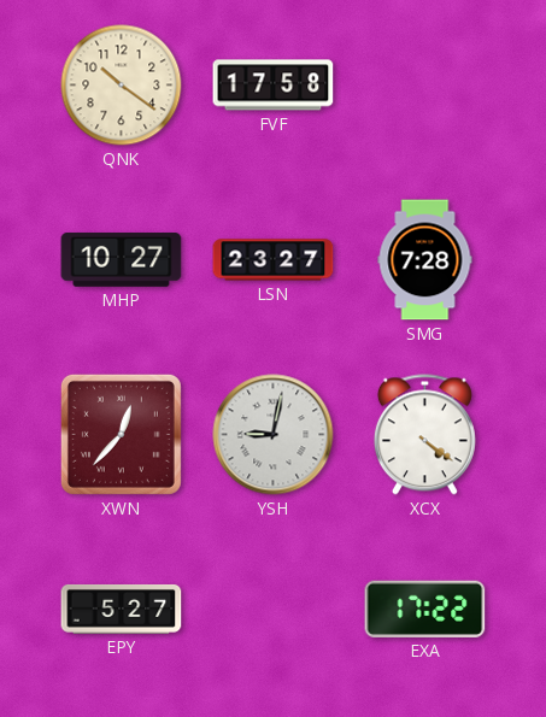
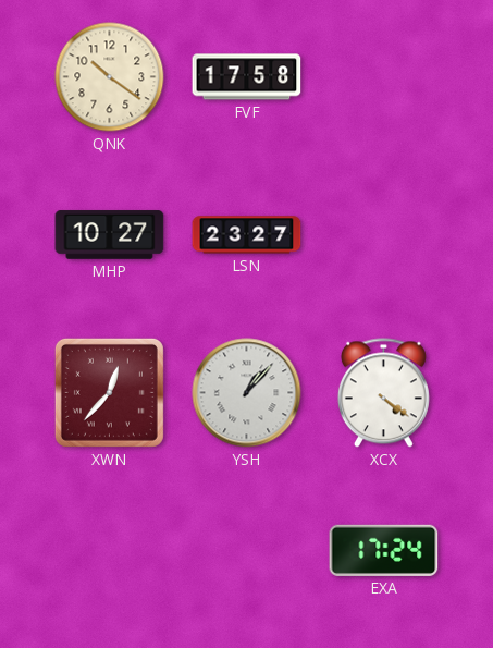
SMG: 7:28 -> none (425, 260)
YSH: 9:02 -> 1:07 (247, 393)
EPY: 5:27 -> none (122, 609)
EXA: 17:22 -> 17:24 (384, 550)
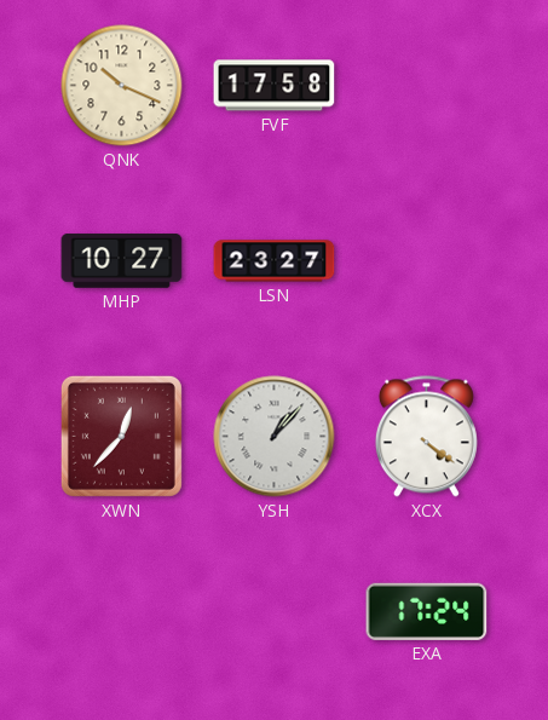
QNK: 10:21 -> 10:19 (122, 86)
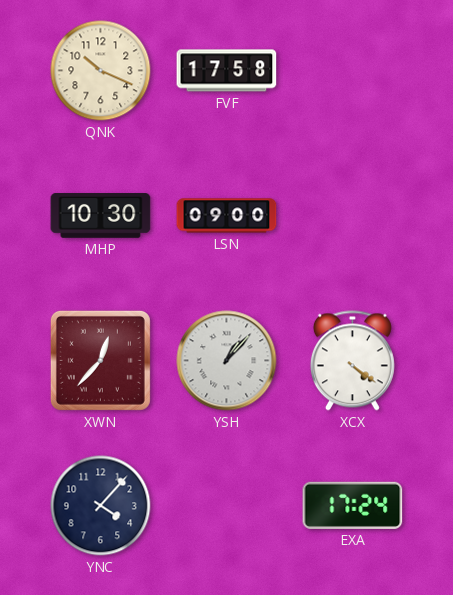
MHP: 10:27 -> 10:30 (101, 216)
LSN: 23:27 -> 09:00 (227, 216)
YNC: none -> 4:07 (101, 506)
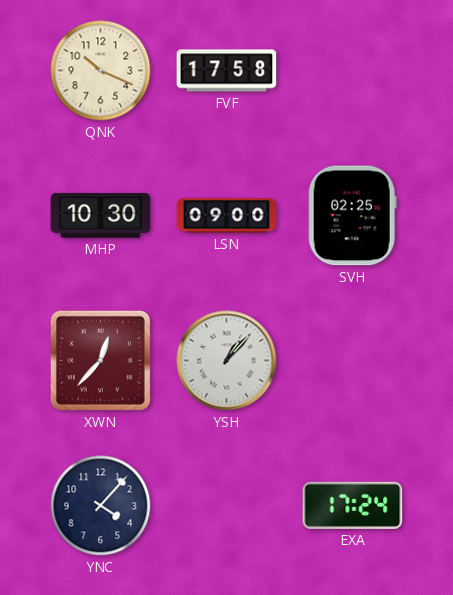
SVH: none -> 02:25 (352, 216)
XCX: 4:21 -> none (352, 361)
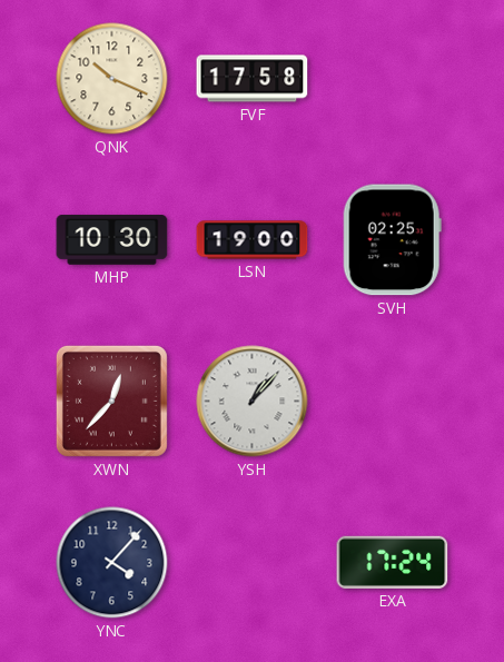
LSN: 09:00 -> 19:00 (253, 240)
